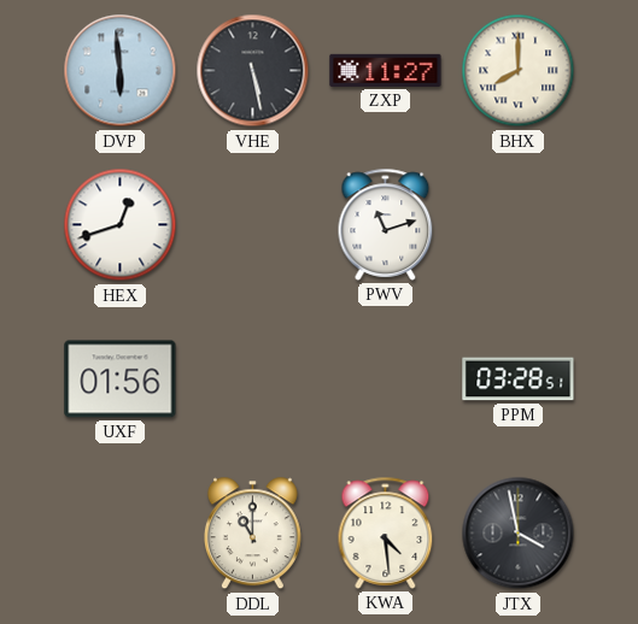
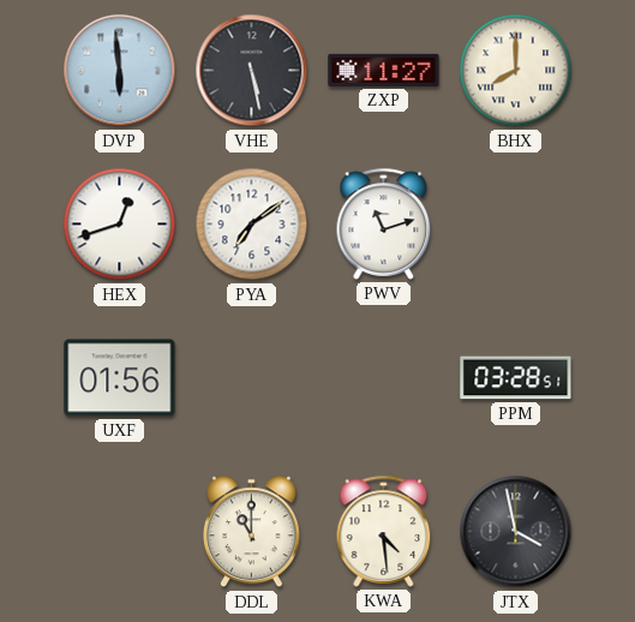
PYA: none -> 7:09 (252, 225)
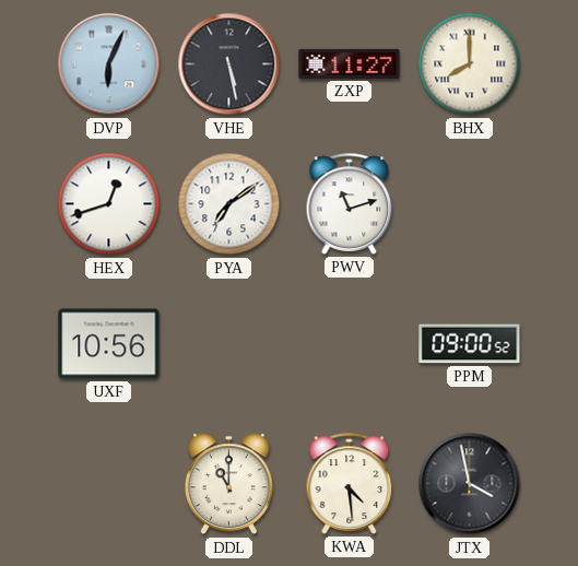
DVP: 5:59 -> 6:04 (109, 64)
UXF: 01:56 -> 10:56 (109, 344)
PPM: 03:28 -> 09:00 (470, 344)
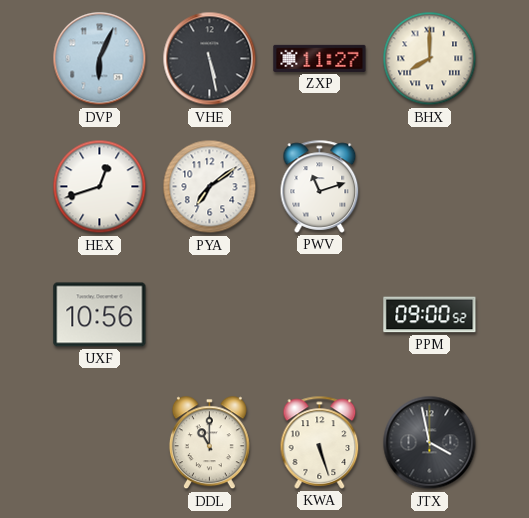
KWA: 4:29 -> 5:27 (320, 442)
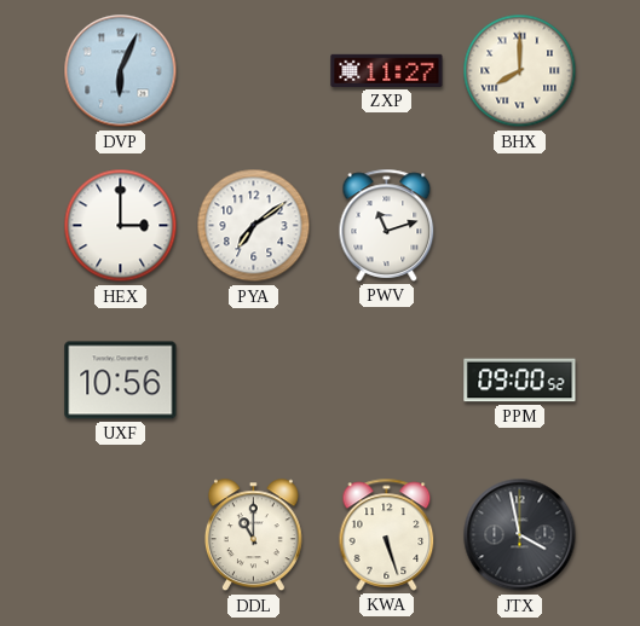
VHE: 5:28 -> none (210, 59)
HEX: 12:42 -> 3:00 (121, 226)
